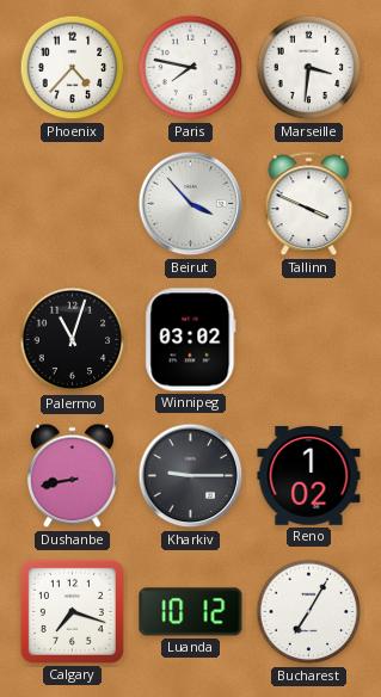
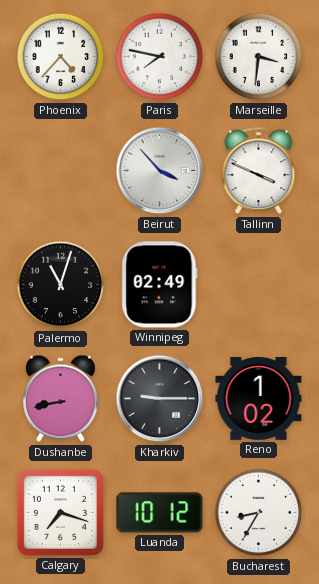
Winnipeg: 03:02 -> 02:49 (160, 285)
Bucharest: 7:05 -> 8:35 (259, 513)
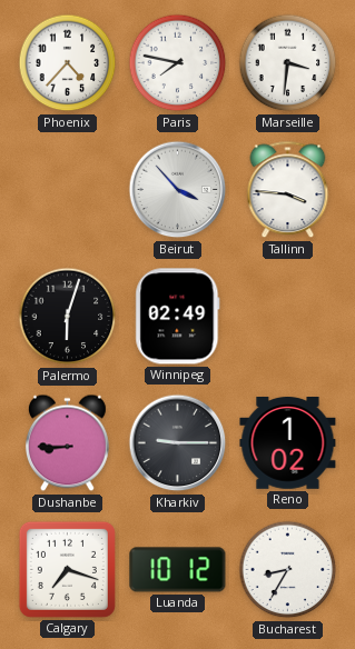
Tallinn: 3:49 -> 3:46 (288, 190)
Palermo: 11:03 -> 6:03 (68, 317)
Dushanbe: 8:43 -> 8:45 (67, 443)
